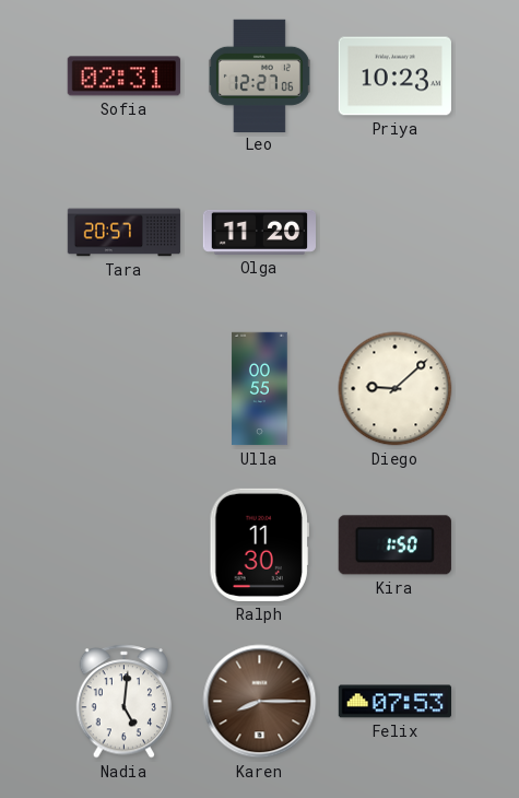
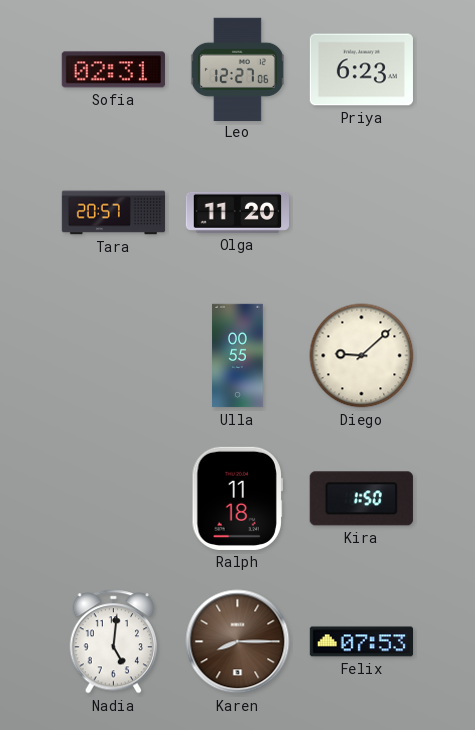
Priya: 10:23 -> 6:23 (361, 70)
Ralph: 11:30 -> 11:18 (237, 498)
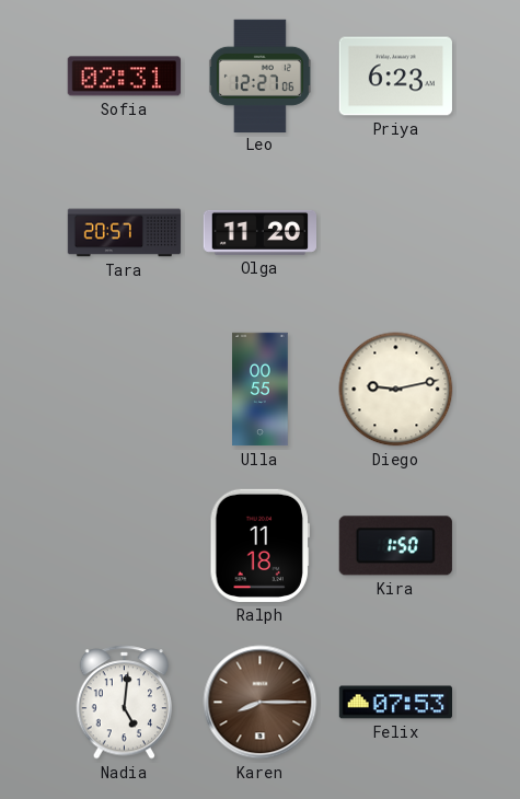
Diego: 9:08 -> 9:13 (396, 390)
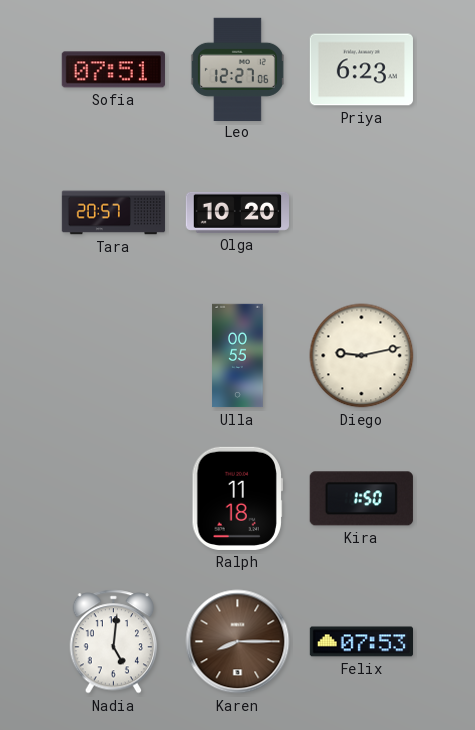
Sofia: 02:31 -> 07:51 (113, 70)
Olga: 11:20 -> 10:20 (238, 212)
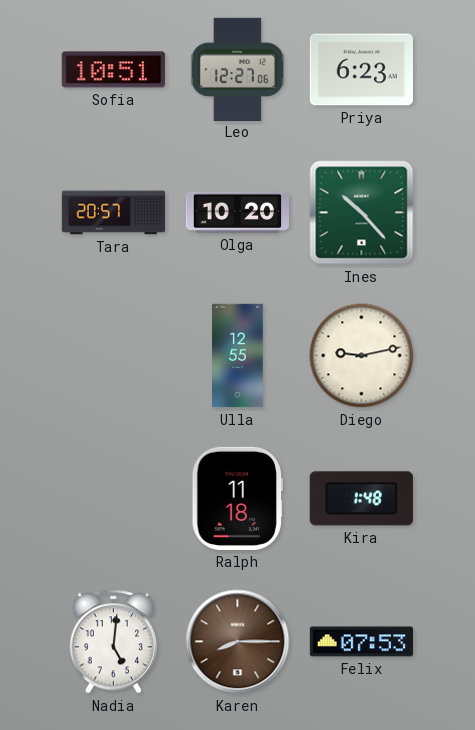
Sofia: 07:51 -> 10:51 (113, 70)
Ines: none -> 10:23 (362, 213)
Ulla: 00:55 -> 12:55 (238, 356)
Kira: 1:50 -> 1:48 (361, 499)
